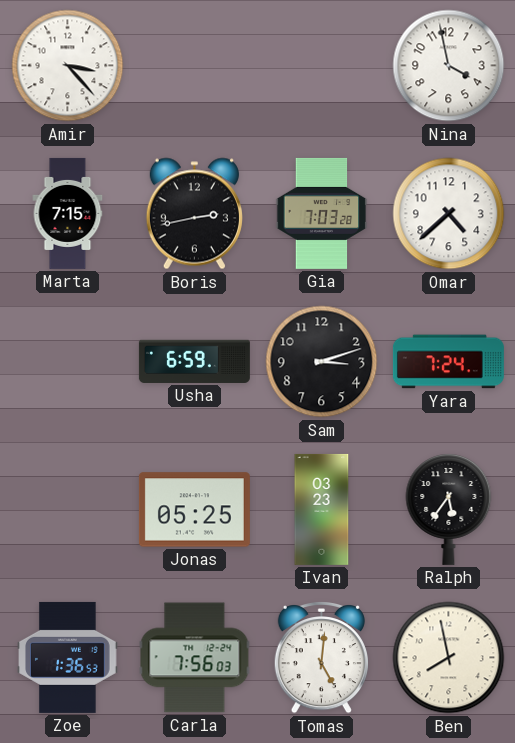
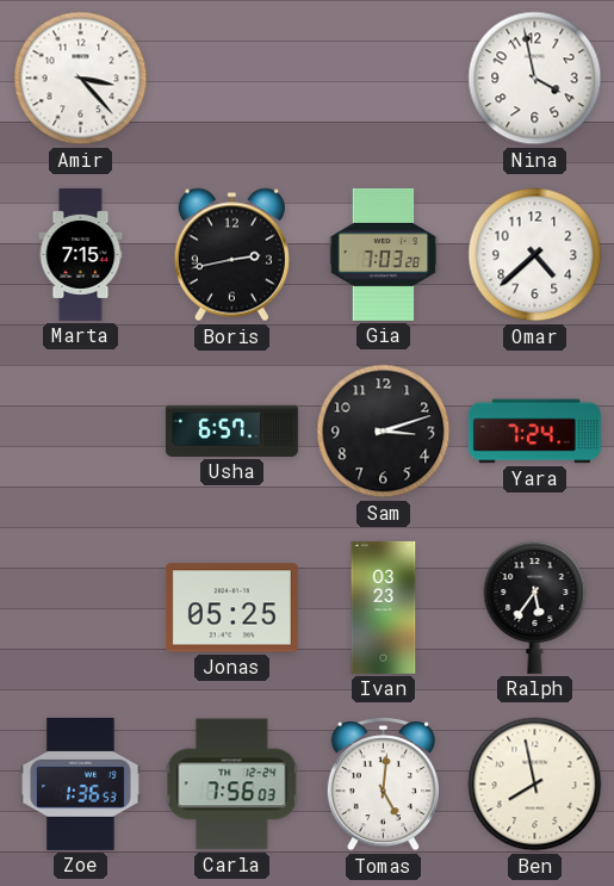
Usha: 6:59 -> 6:57 (231, 430)
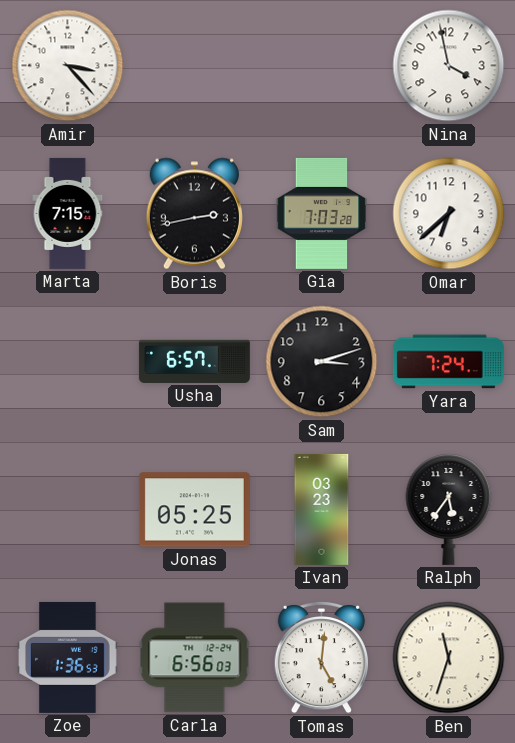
Omar: 4:38 -> 6:38 (449, 214)
Carla: 7:56 -> 6:56 (195, 658)
Ben: 7:58 -> 11:33 (449, 658)
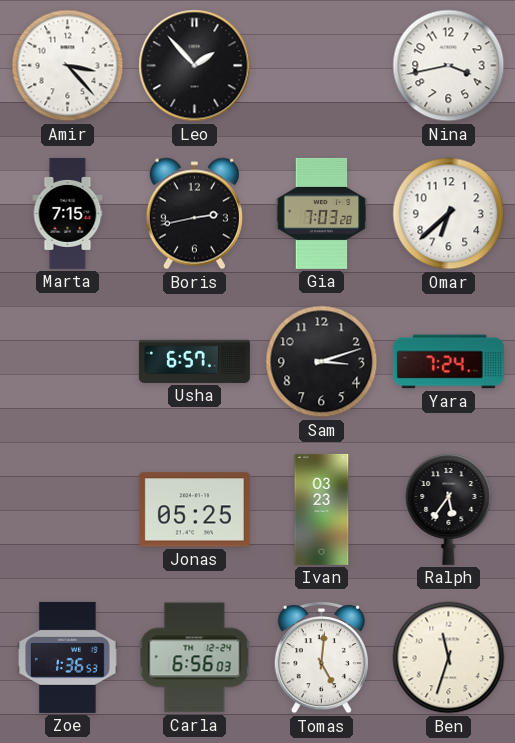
Leo: none -> 1:53 (195, 66)
Nina: 3:58 -> 3:43 (449, 66)
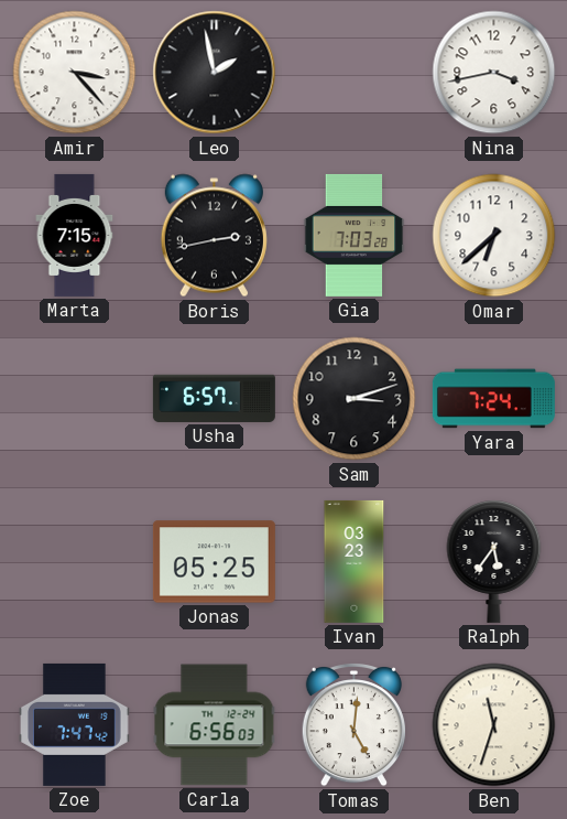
Leo: 1:53 -> 1:58 (215, 73)
Zoe: 1:36 -> 7:47 (75, 724)
